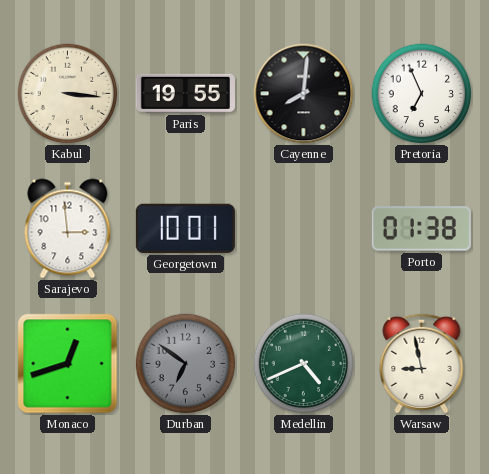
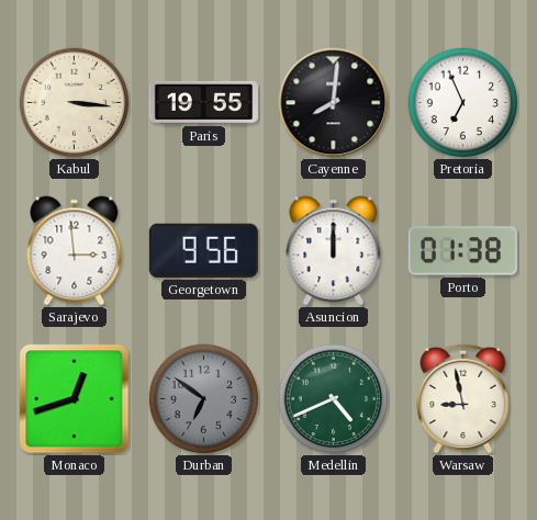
Georgetown: 10:01 -> 9:56 (203, 250)
Asuncion: none -> 12:00 (334, 251)
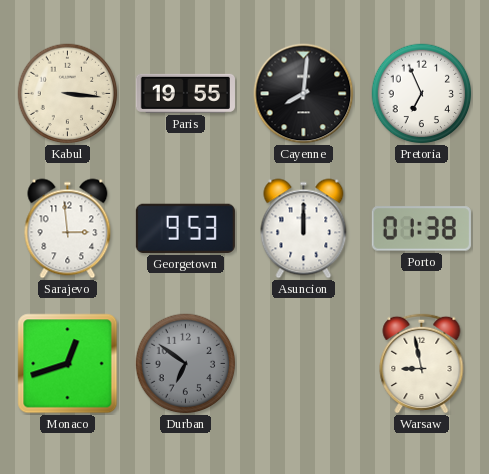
Georgetown: 9:56 -> 9:53 (185, 228)
Medellin: 4:41 -> none (334, 399)
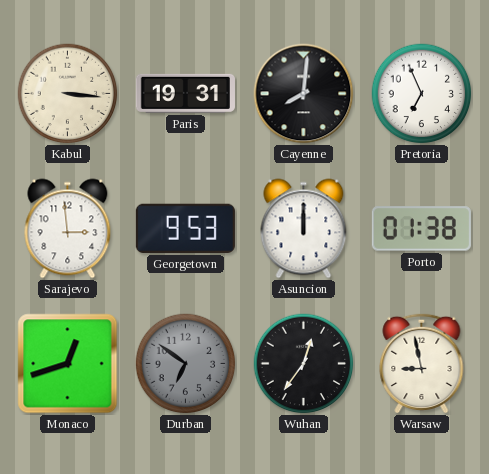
Paris: 19:55 -> 19:31 (185, 93)
Wuhan: none -> 12:36 (304, 364)
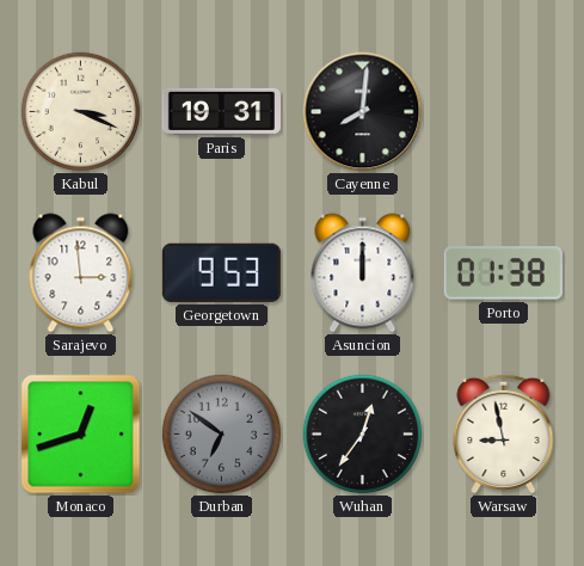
Kabul: 3:16 -> 3:19 (81, 112)
Pretoria: 6:56 -> none (422, 94)
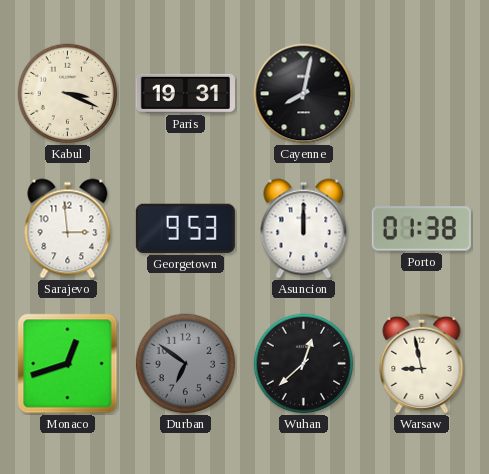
Cayenne: 8:01 -> 8:02 (304, 94)
Wuhan: 12:36 -> 12:38 (304, 364)
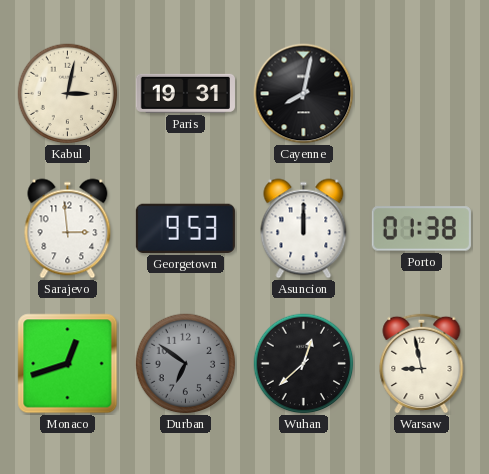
Kabul: 3:19 -> 3:02 (68, 94)
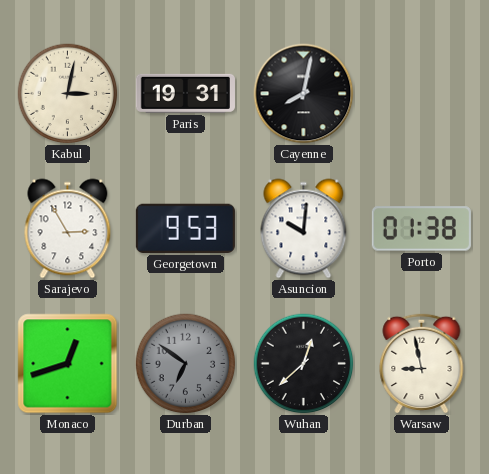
Sarajevo: 2:59 -> 2:55 (68, 229)
Asuncion: 12:00 -> 10:01 (304, 229)
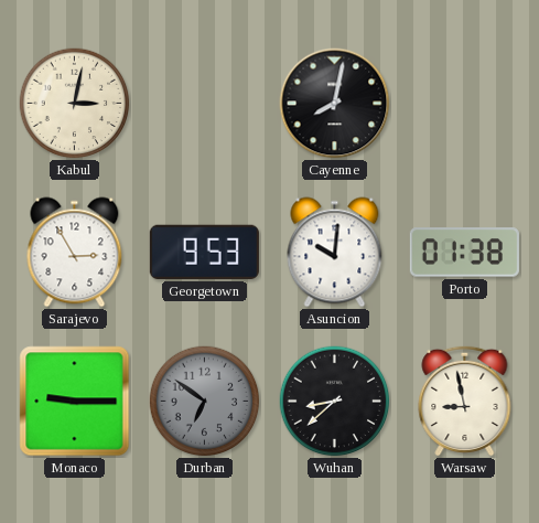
Paris: 19:31 -> none (185, 93)
Monaco: 12:42 -> 9:15 (75, 402)
Wuhan: 12:38 -> 8:38 (335, 402)
